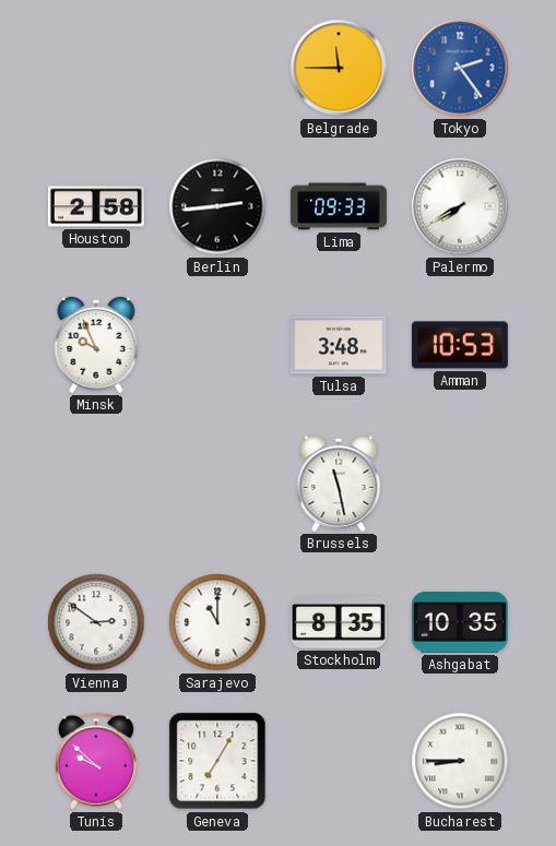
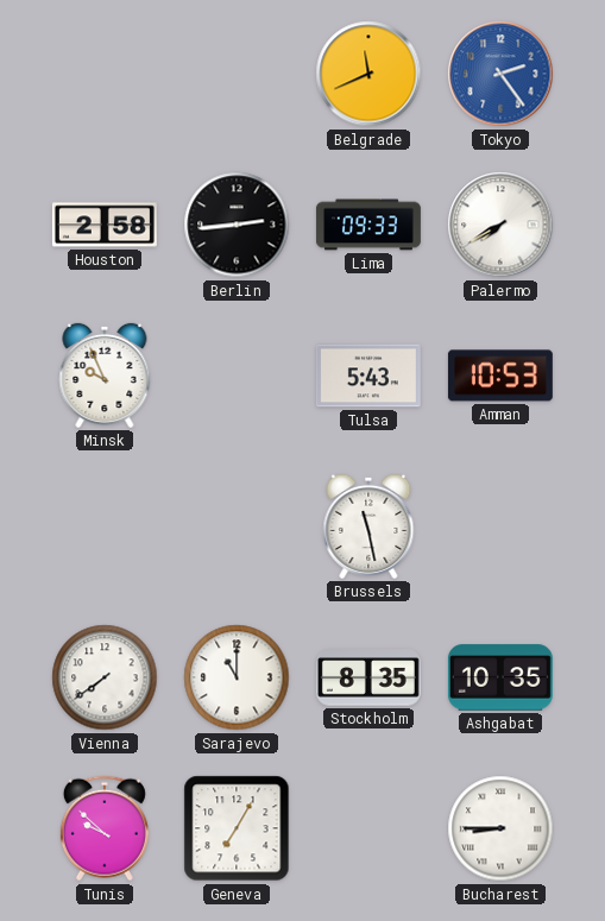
Belgrade: 11:45 -> 11:41 (368, 74)
Tulsa: 3:48 -> 5:43 (368, 376)
Vienna: 2:51 -> 7:39 (105, 677)
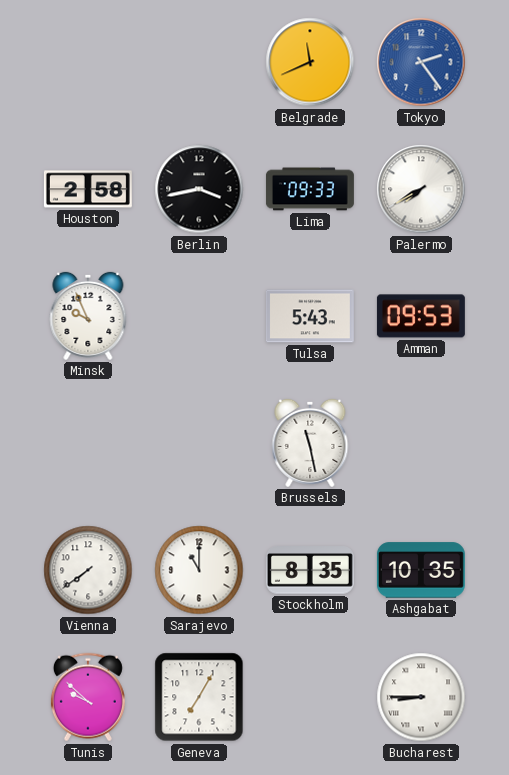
Berlin: 2:44 -> 3:43 (199, 189)
Amman: 10:53 -> 09:53 (421, 316)
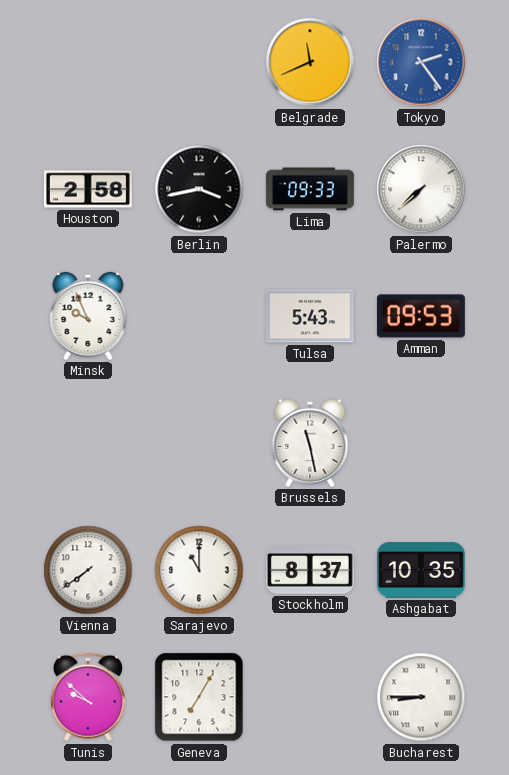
Palermo: 7:40 -> 7:38 (421, 189)
Stockholm: 8:35 -> 8:37 (310, 570)
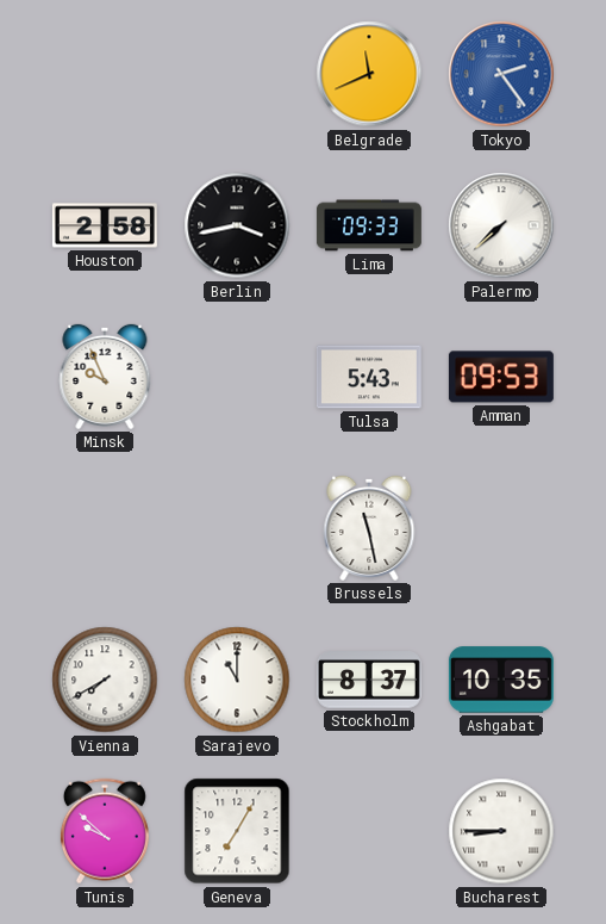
Vienna: 7:39 -> 7:40 (105, 680)
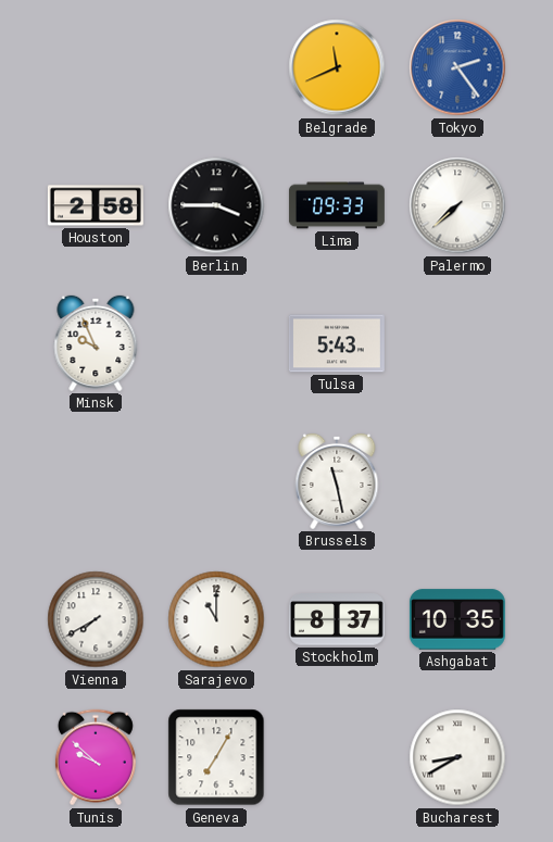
Berlin: 3:43 -> 3:45 (216, 205)
Amman: 09:53 -> none (501, 377)
Bucharest: 8:45 -> 8:40 (457, 757)
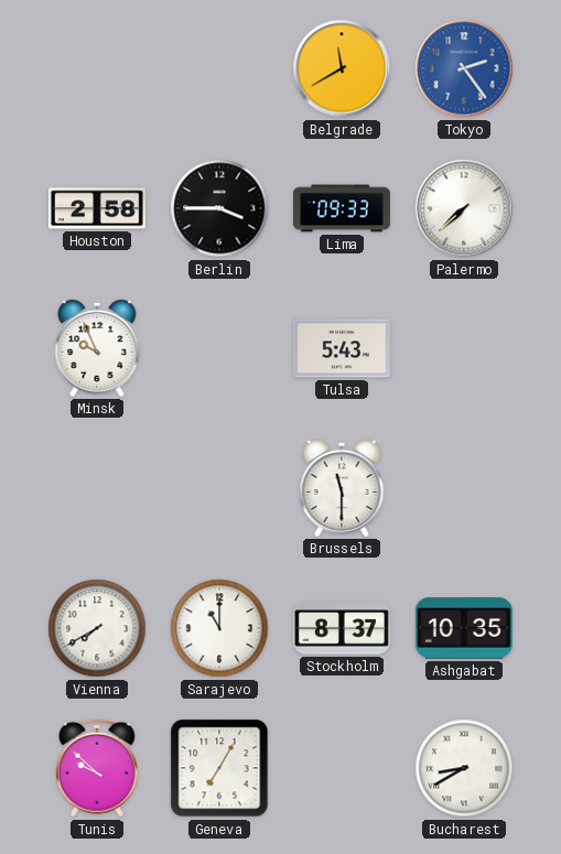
Belgrade: 11:41 -> 11:40 (342, 68)
Brussels: 11:28 -> 11:30 (342, 488)
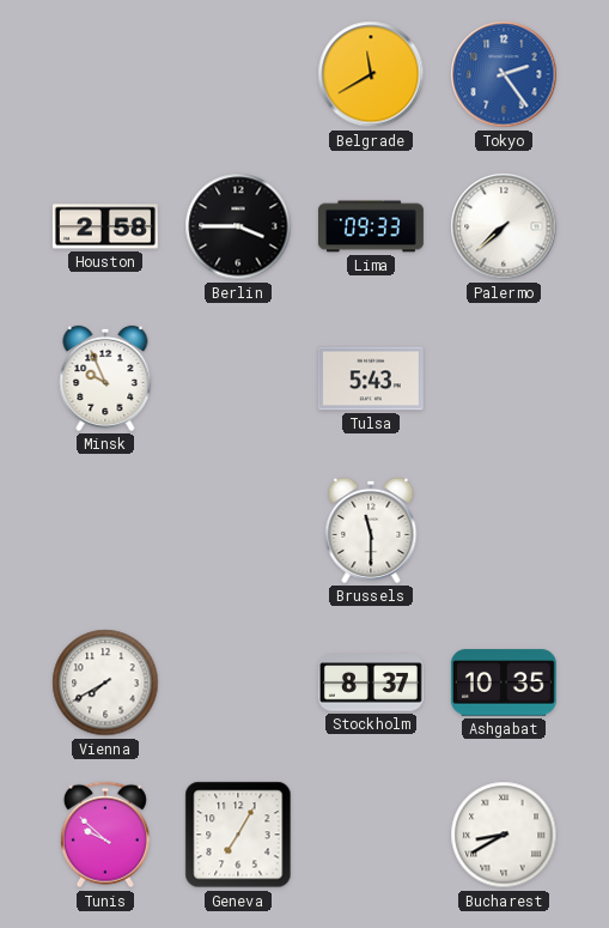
Sarajevo: 11:00 -> none (219, 628)
